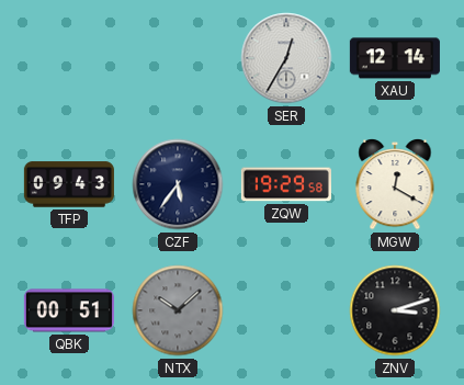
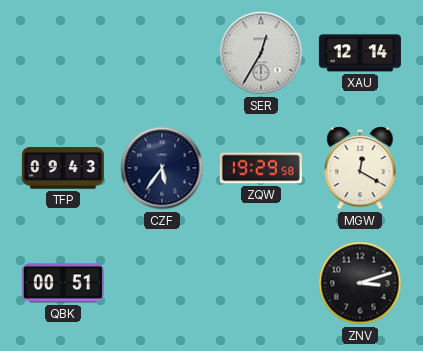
NTX: 10:08 -> none (178, 310)
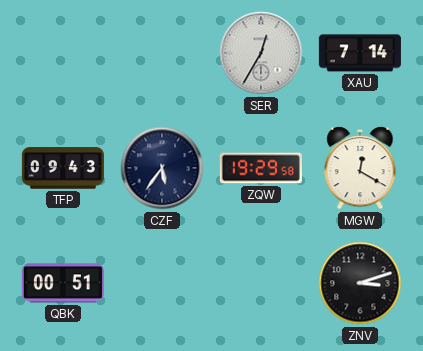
XAU: 12:14 -> 7:14 (360, 53)
